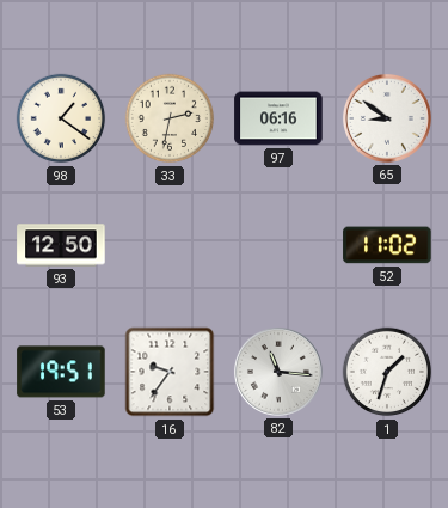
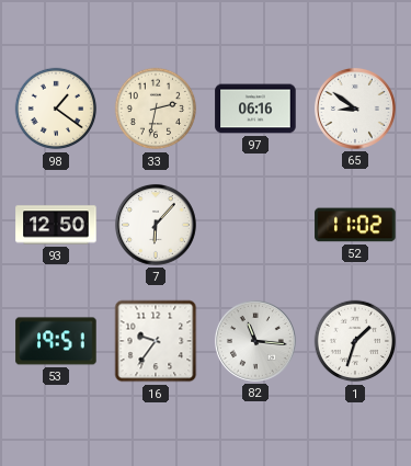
7: none -> 6:07 (156, 225)
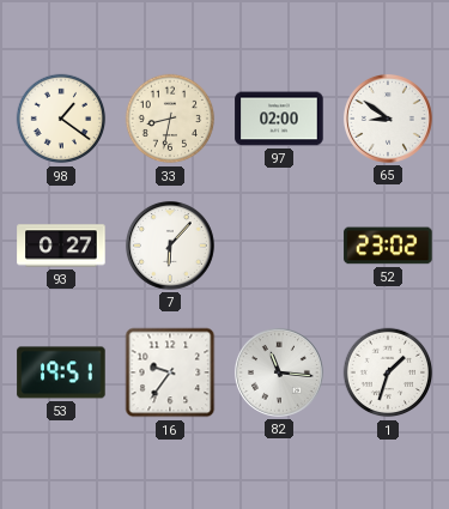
33: 2:32 -> 8:32 (170, 119)
97: 06:16 -> 02:00 (279, 119)
93: 12:50 -> 0:27 (61, 246)
52: 11:02 -> 23:02 (388, 246)
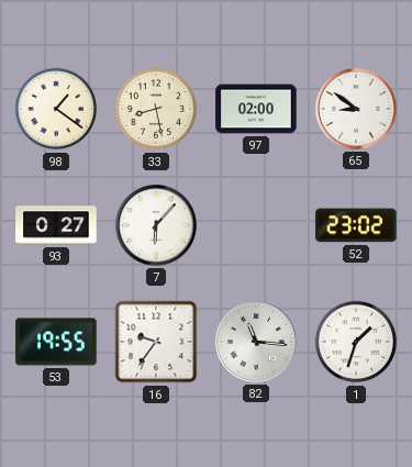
33: 8:32 -> 8:28 (156, 109)
53: 19:51 -> 19:55 (56, 342)
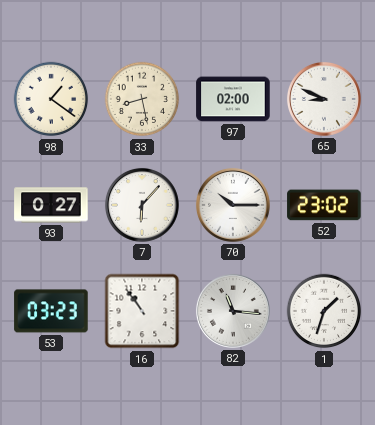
65: 8:51 -> 8:49 (324, 99)
70: none -> 10:15 (233, 205)
53: 19:55 -> 03:23 (51, 311)
16: 9:36 -> 10:54 (142, 311)
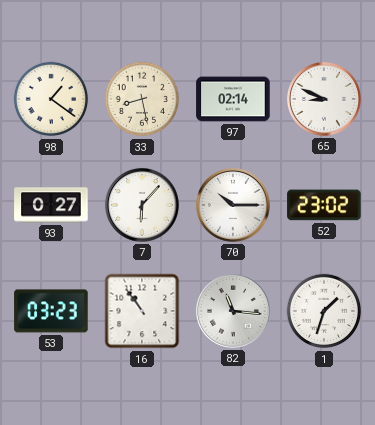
97: 02:00 -> 02:14 (233, 99)
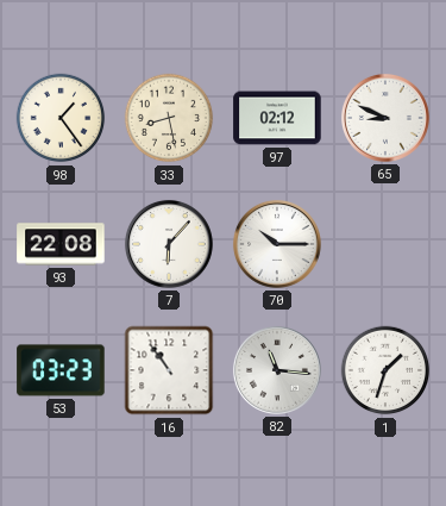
98: 1:21 -> 1:24 (61, 118)
97: 02:14 -> 02:12 (277, 118)
93: 0:27 -> 22:08 (61, 244)
52: 23:02 -> none (324, 205)
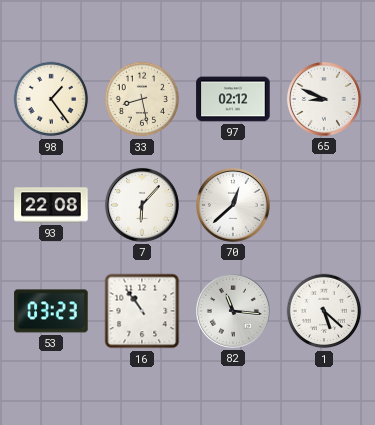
70: 10:15 -> 12:38 (233, 205)
1: 1:33 -> 5:22 (324, 311)
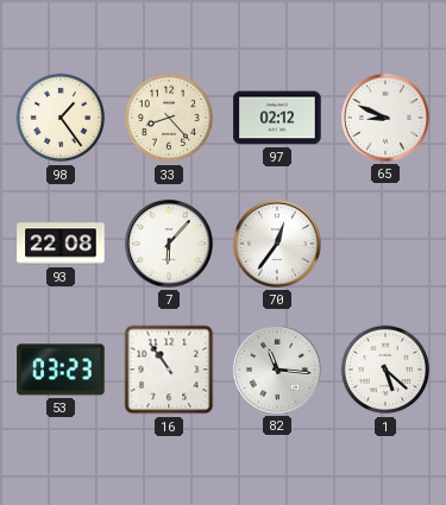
33: 8:28 -> 8:23 (169, 118)
70: 12:38 -> 12:36 (277, 244)
